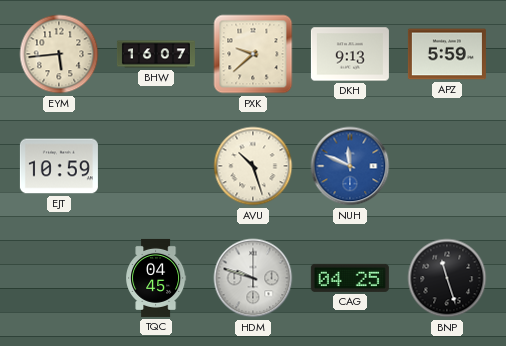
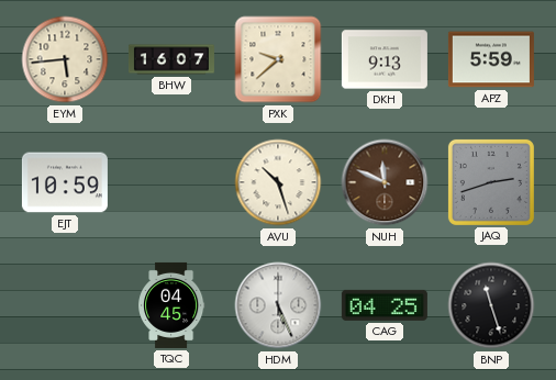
NUH dial: blue -> brown (385, 182)
JAQ: none -> 2:42 (491, 182)
HDM: 9:48 -> 5:26 (278, 305)
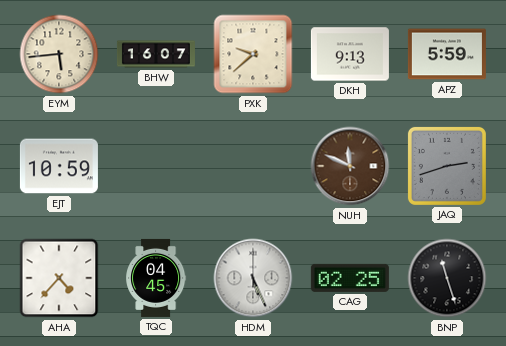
AVU: 10:27 -> none (278, 182)
AHA: none -> 4:37 (59, 278)
CAG: 04:25 -> 02:25 (350, 278)
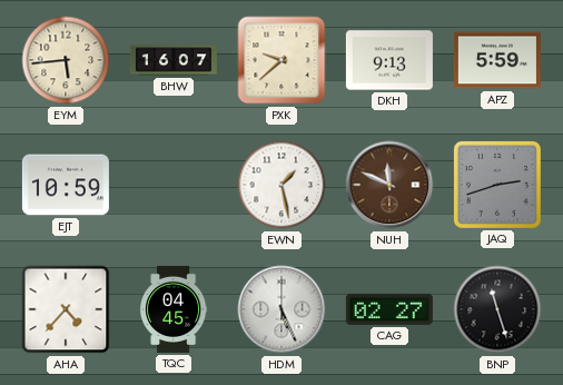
EWN: none -> 1:28 (281, 185)
CAG: 02:25 -> 02:27 (389, 309)
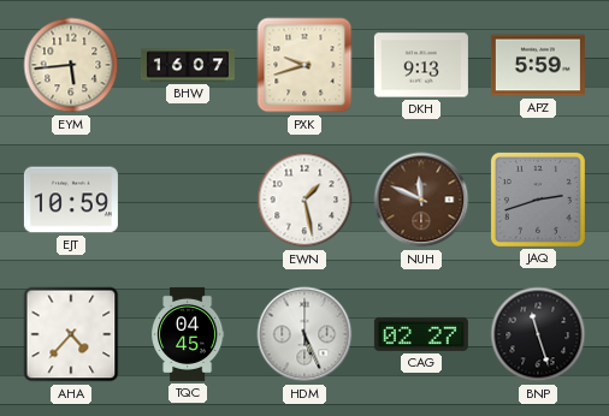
PXK: 9:38 -> 9:42 (304, 65)
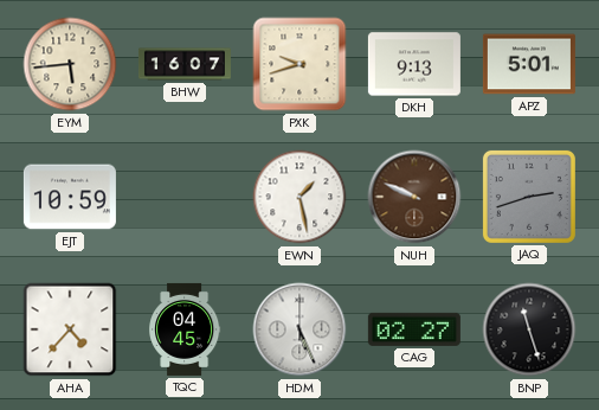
APZ: 5:59 -> 5:01 (529, 64)
NUH: 11:49 -> 9:49 (414, 197)
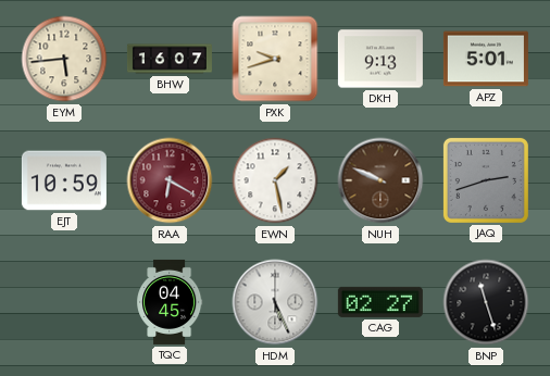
RAA: none -> 6:20 (170, 180)
AHA: 4:37 -> none (70, 329)
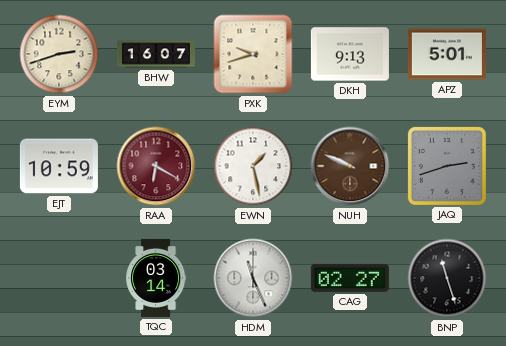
EYM: 5:44 -> 2:42 (59, 54)
TQC: 04:45 -> 03:14 (156, 278)
HDM: 5:26 -> 11:26 (253, 278)
